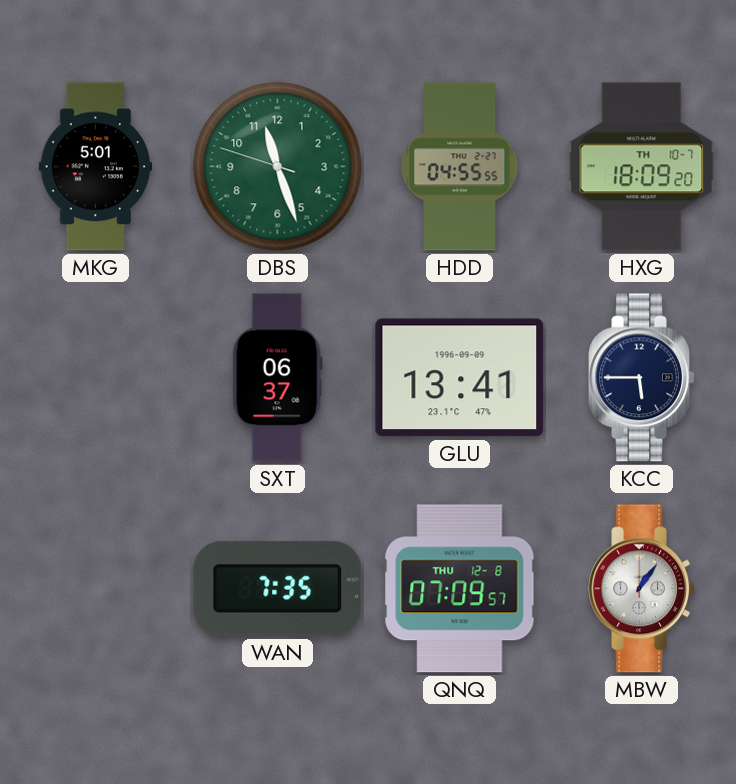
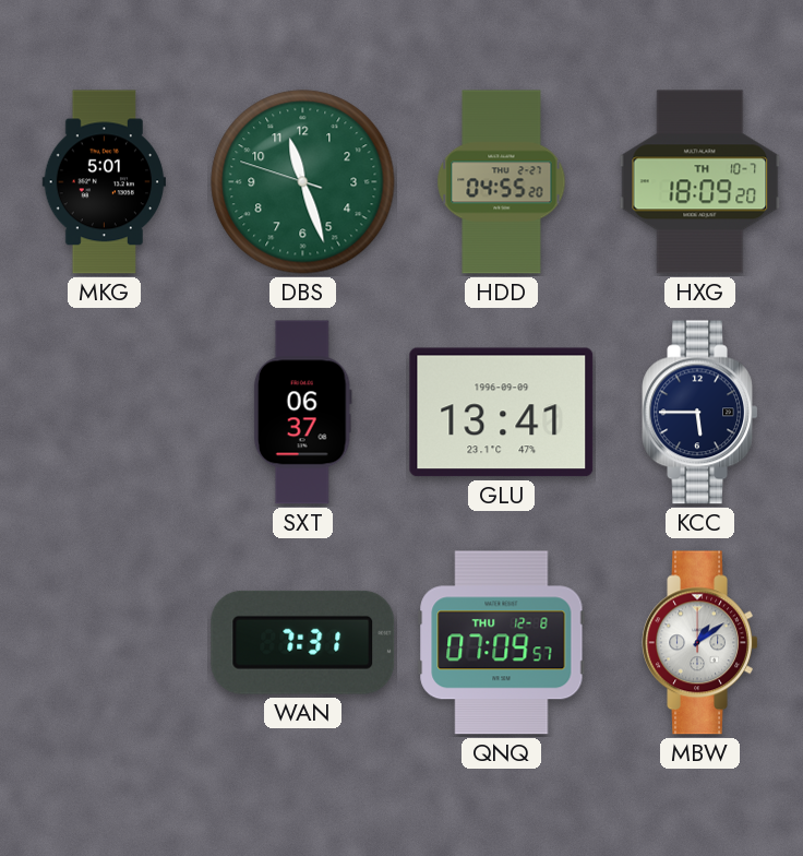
HDD: 04:55:55 -> 04:55:20 (502, 182)
WAN: 7:35 -> 7:31 (303, 642)
MBW: 1:06 -> 1:09 (700, 643)
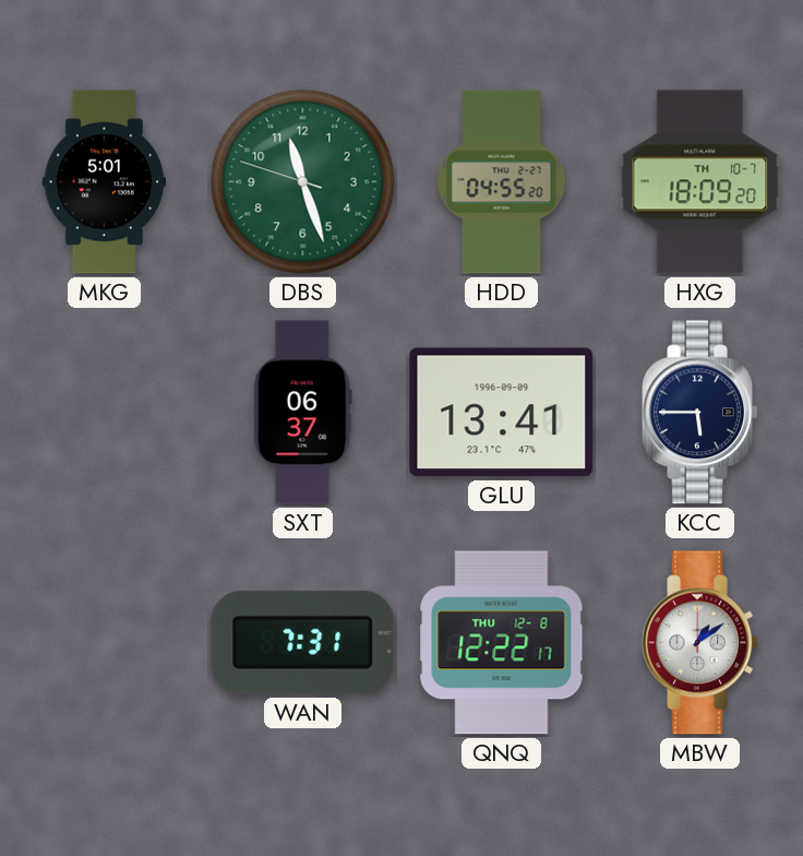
QNQ: 07:09 -> 12:22 (502, 643)
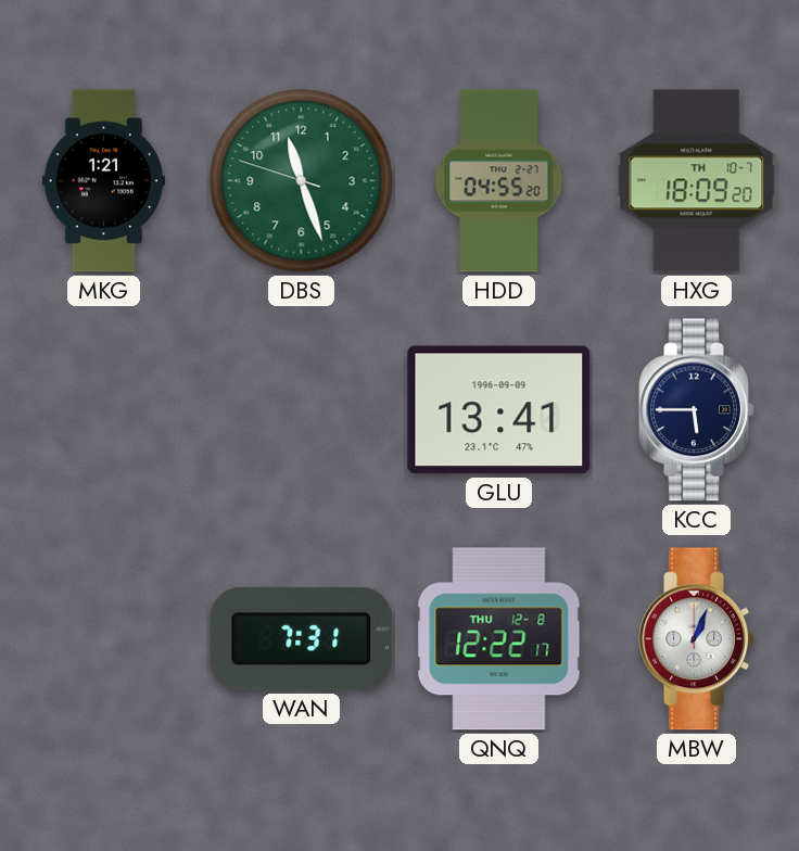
MKG: 5:01 -> 1:21 (103, 181)
SXT: 06:37 -> none (302, 413)
MBW: 1:09 -> 1:04 (697, 639)
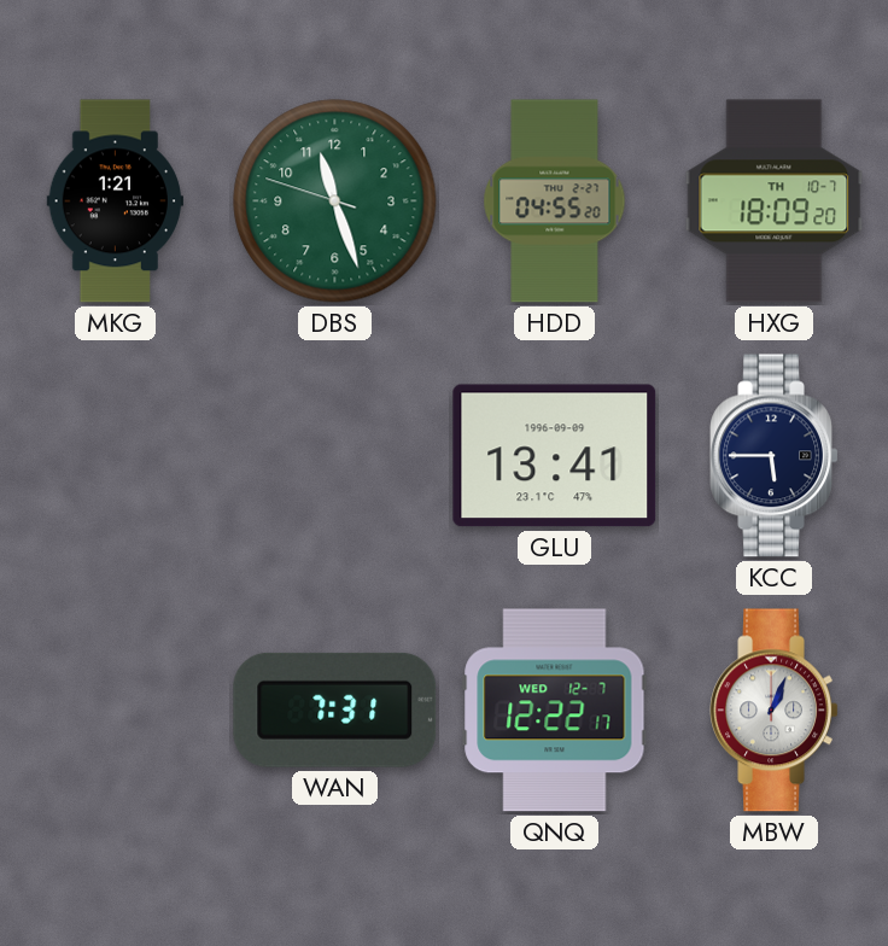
QNQ date: THU 12-8 -> WED 12-7 (555, 711)
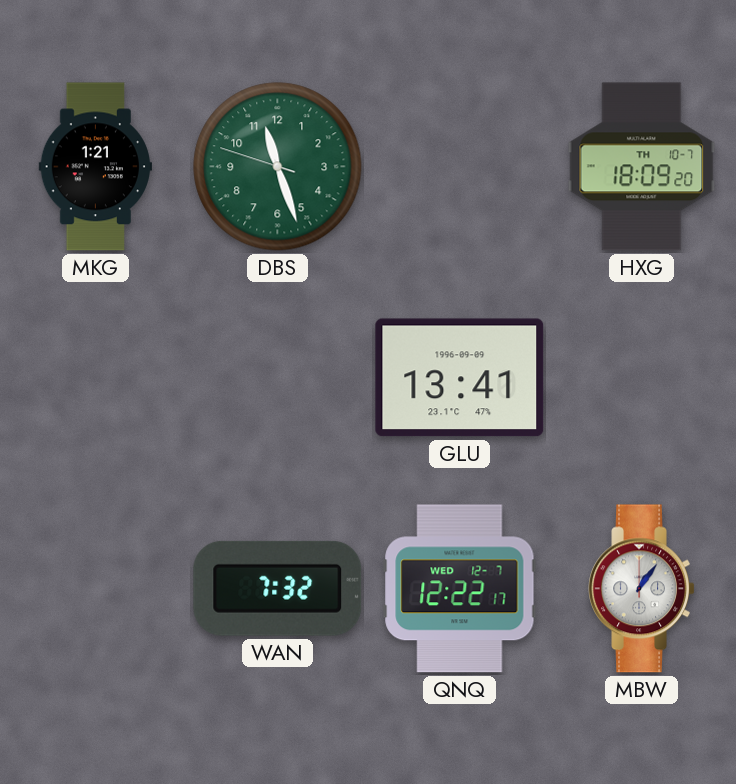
HDD: 04:55 -> none (555, 202)
KCC: 5:45 -> none (775, 456)
WAN: 7:31 -> 7:32 (278, 588)
MBW: 1:04 -> 1:06 (642, 589)
